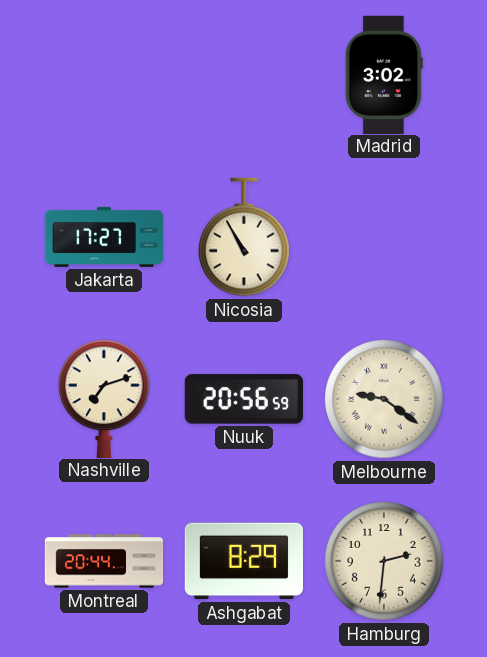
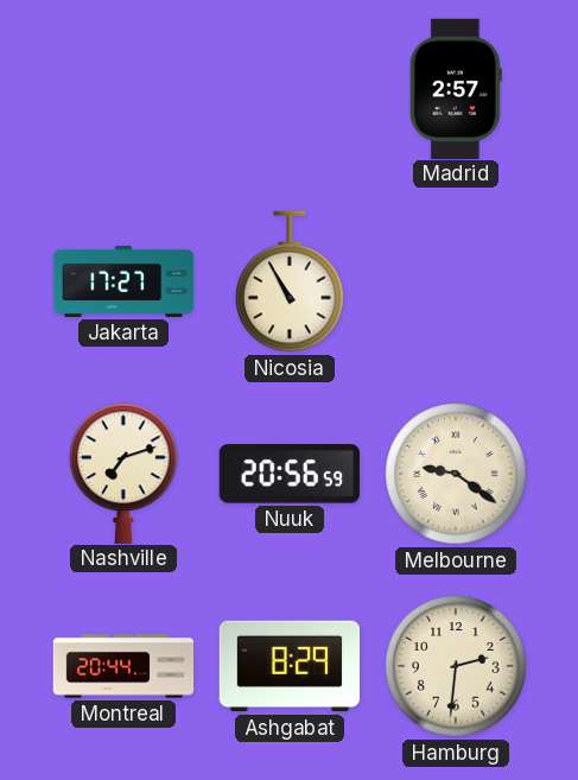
Madrid: 3:02 -> 2:57 (456, 88)
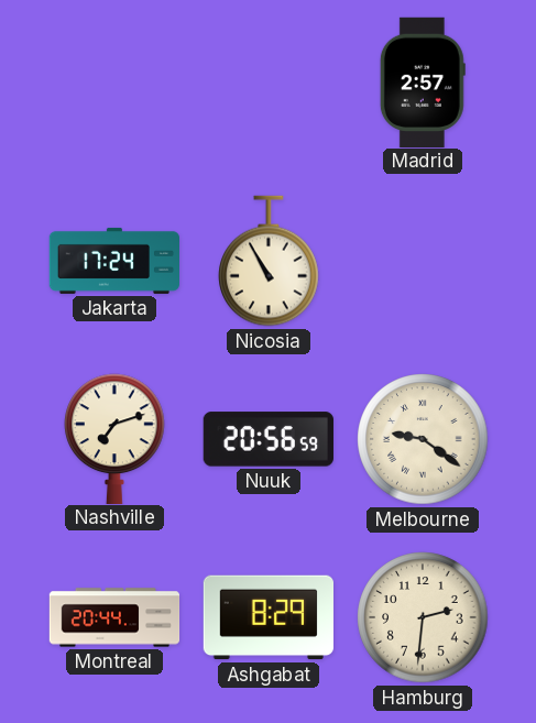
Jakarta: 17:27 -> 17:24 (114, 261)
